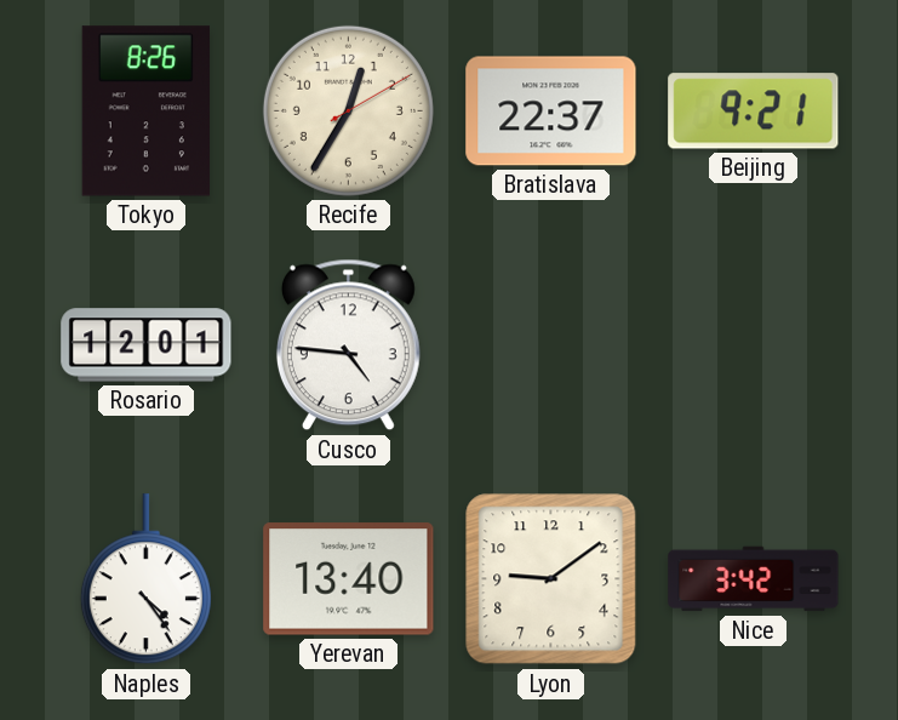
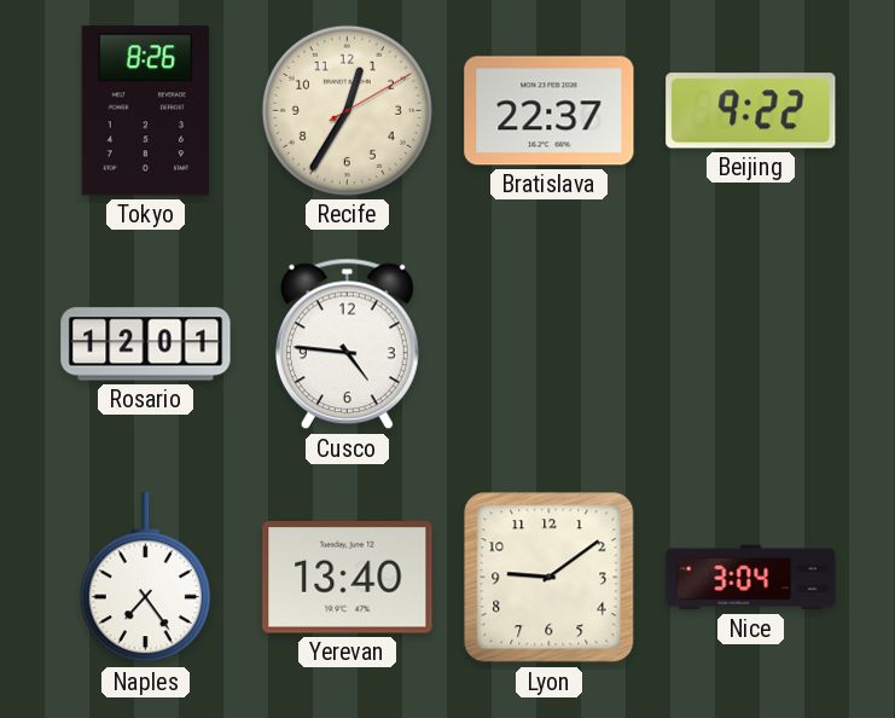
Beijing: 9:21 -> 9:22 (751, 111)
Naples: 4:24 -> 7:24 (145, 578)
Nice: 3:42 -> 3:04 (751, 578)
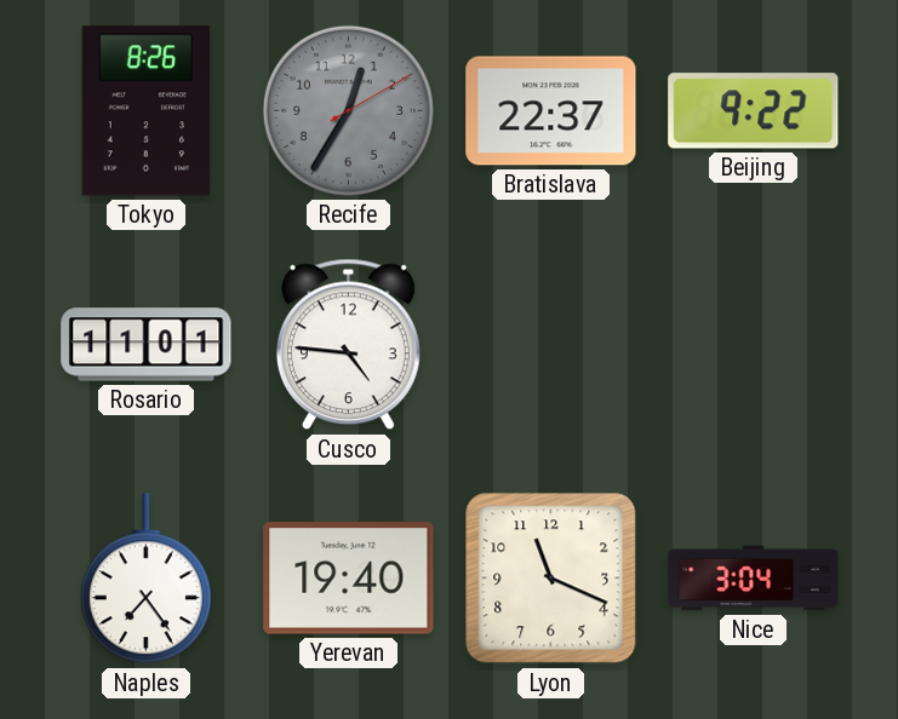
Recife dial: cream -> grey (348, 110)
Rosario: 12:01 -> 11:01 (147, 345)
Yerevan: 13:40 -> 19:40 (349, 579)
Lyon: 9:09 -> 11:19 (551, 579)
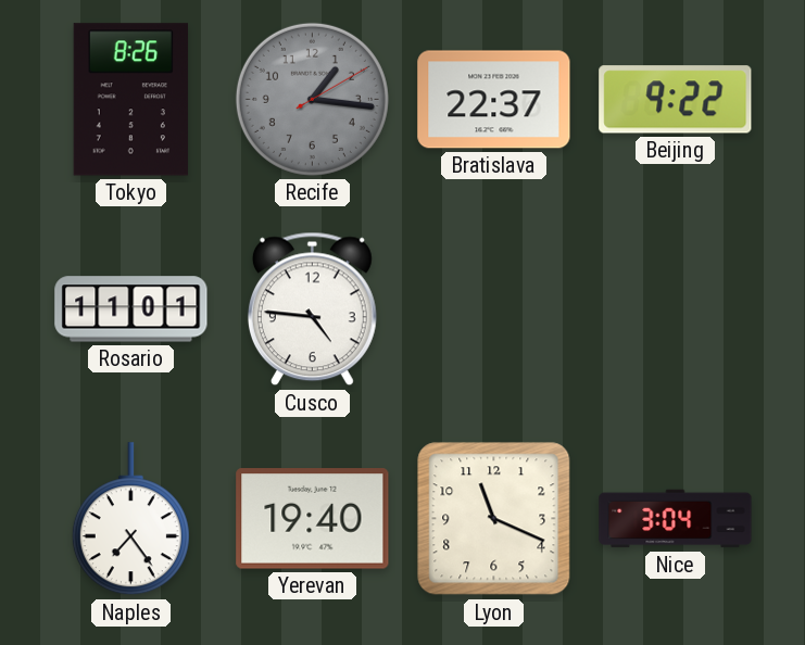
Recife: 12:35 -> 1:16 (312, 99)
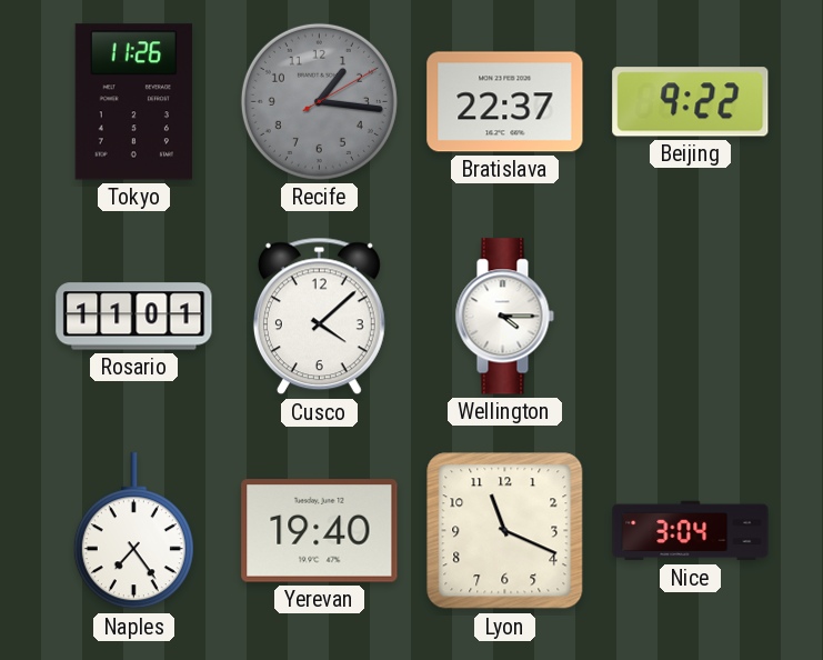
Tokyo: 8:26 -> 11:26 (133, 102)
Cusco: 4:46 -> 4:08 (319, 317)
Wellington: none -> 4:15 (504, 317)
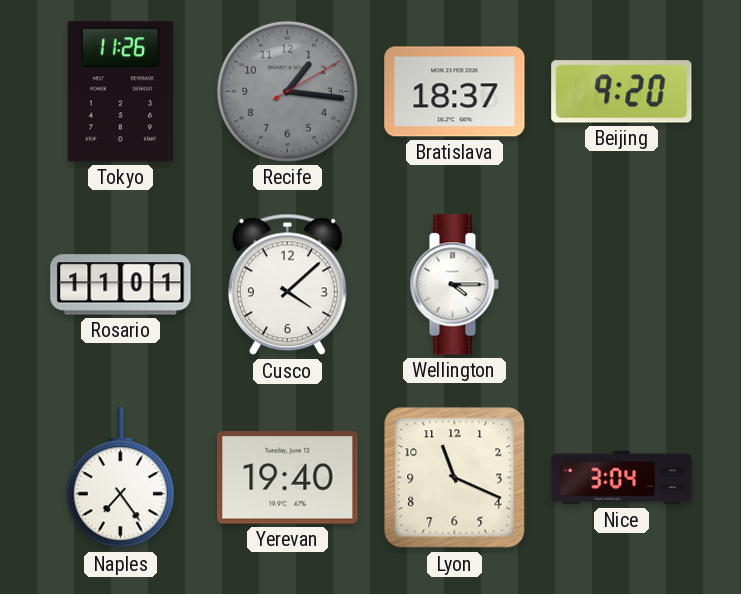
Bratislava: 22:37 -> 18:37 (455, 92)
Beijing: 9:22 -> 9:20 (622, 92)
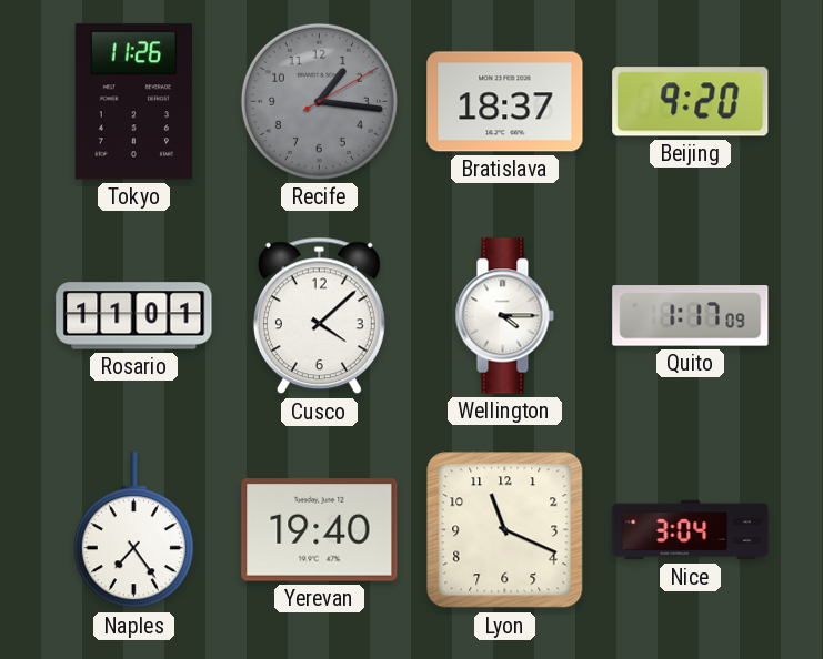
Quito: none -> 1:17 (691, 316)
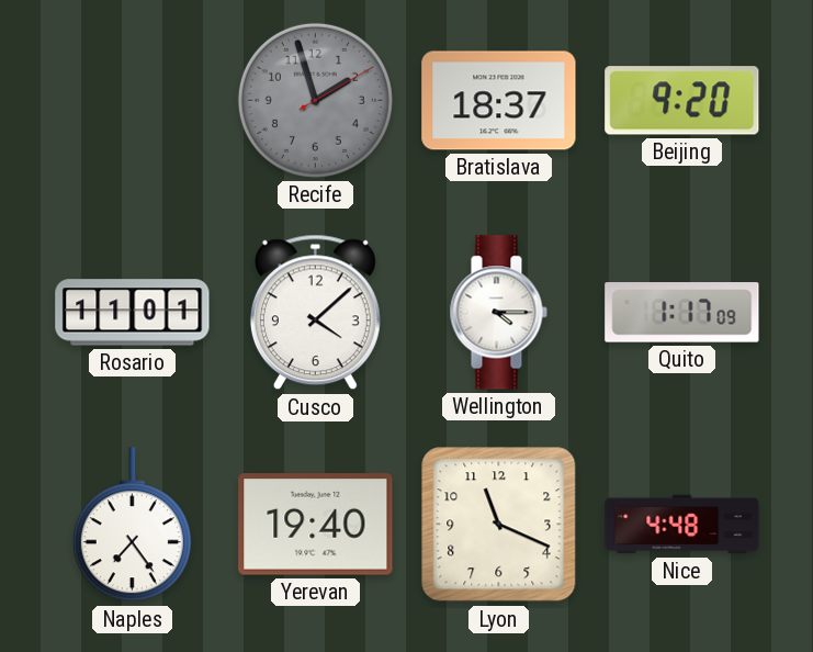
Tokyo: 11:26 -> none (133, 102)
Recife: 1:16 -> 1:57 (315, 100)
Nice: 3:04 -> 4:48 (682, 525)
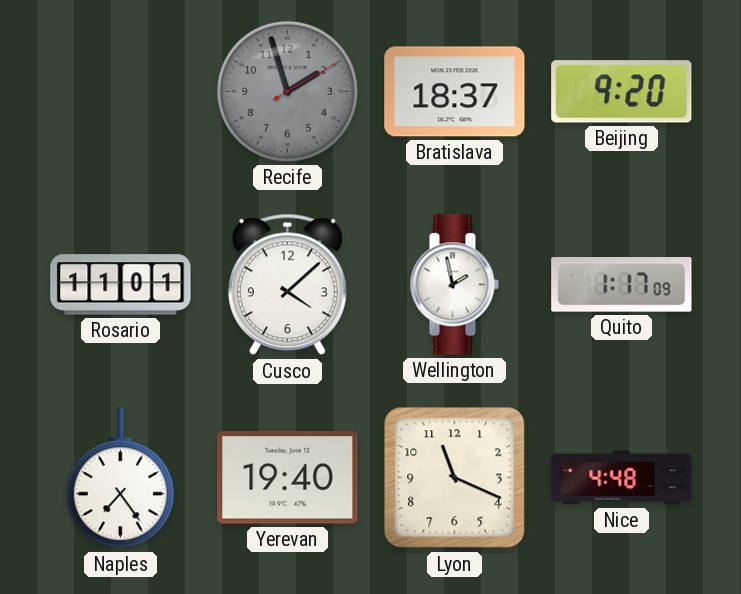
Wellington: 4:15 -> 1:58 (454, 285)
